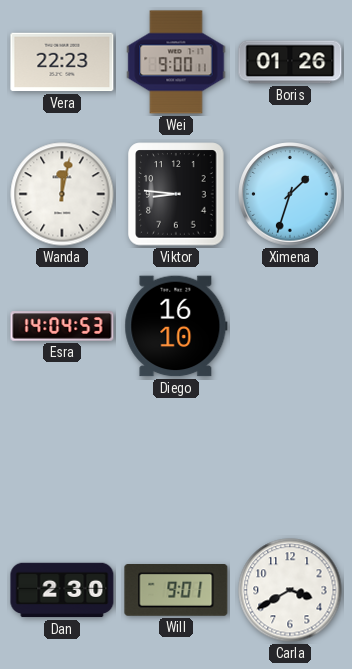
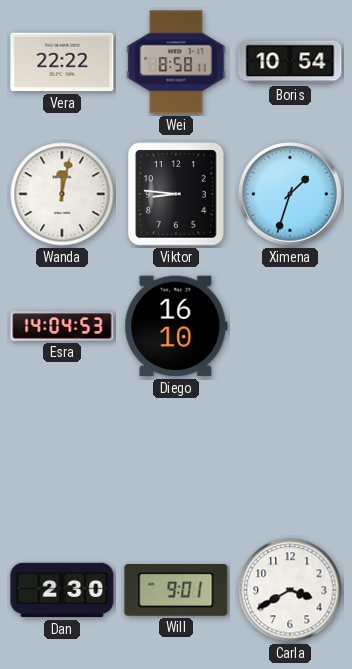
Vera: 22:23 -> 22:22 (62, 62)
Wei: 9:00 -> 8:58 (176, 62)
Boris: 01:26 -> 10:54 (290, 62)
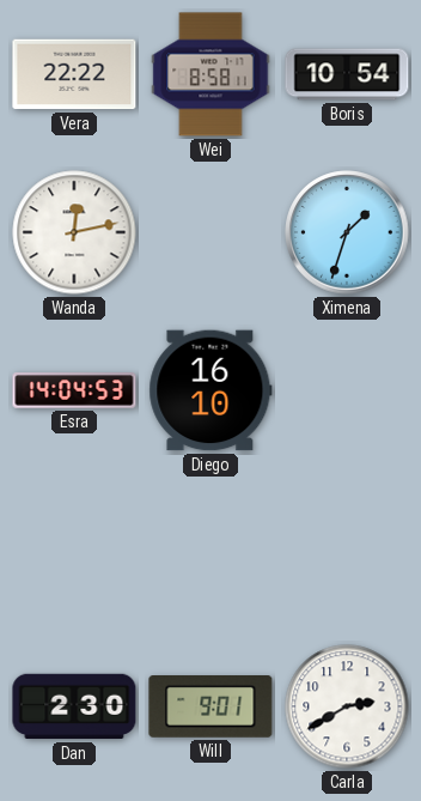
Wanda: 12:02 -> 12:13 (74, 232)
Viktor: 8:46 -> none (176, 194)
Carla: 3:40 -> 2:40 (347, 706)
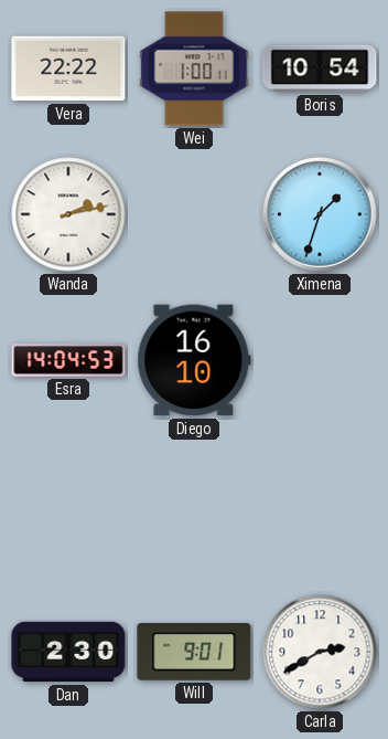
Wei: 8:58 -> 1:00 (194, 68)
Wanda: 12:13 -> 2:13 (68, 214)
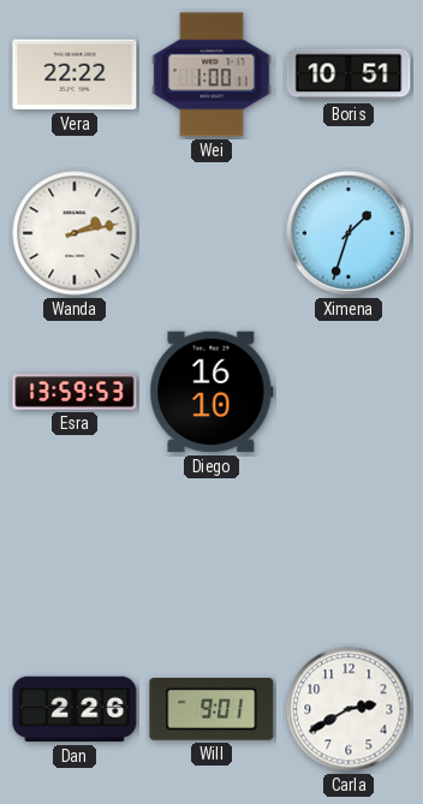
Boris: 10:54 -> 10:51 (348, 75)
Esra: 14:04 -> 13:59 (75, 392)
Dan: 2:30 -> 2:26 (75, 709)
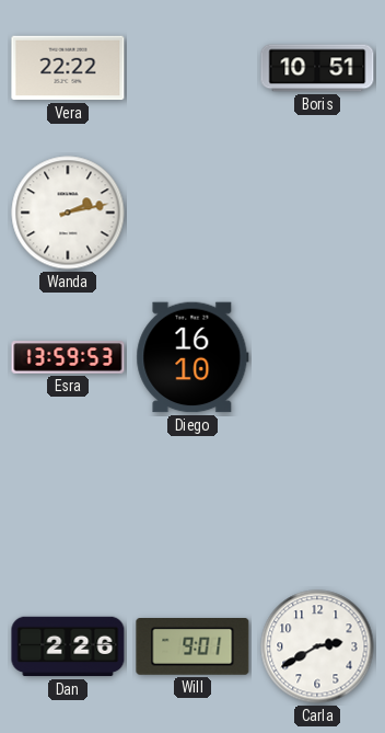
Wei: 1:00 -> none (211, 75)
Ximena: 1:33 -> none (348, 233)
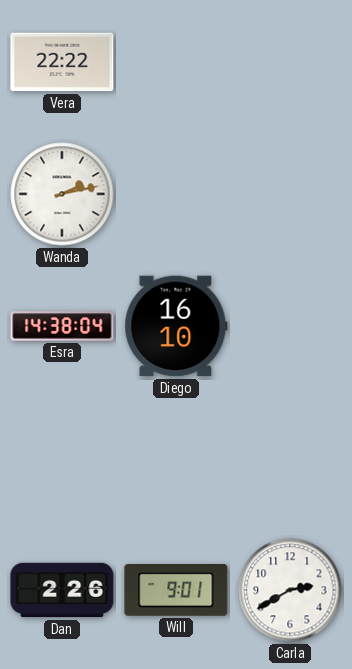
Boris: 10:51 -> none (317, 68)
Esra: 13:59 -> 14:38 (62, 326)
